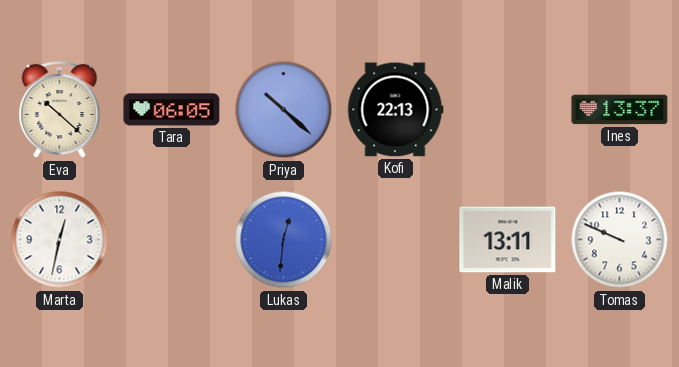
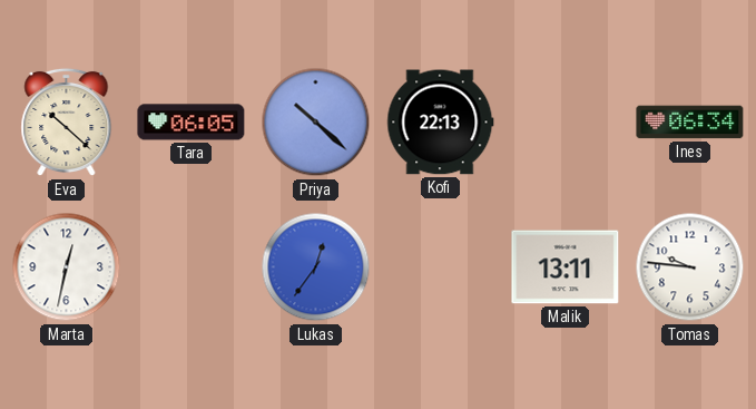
Ines: 13:37 -> 06:34 (690, 123)
Lukas: 12:31 -> 12:36 (316, 267)
Tomas: 9:49 -> 9:46 (690, 267)
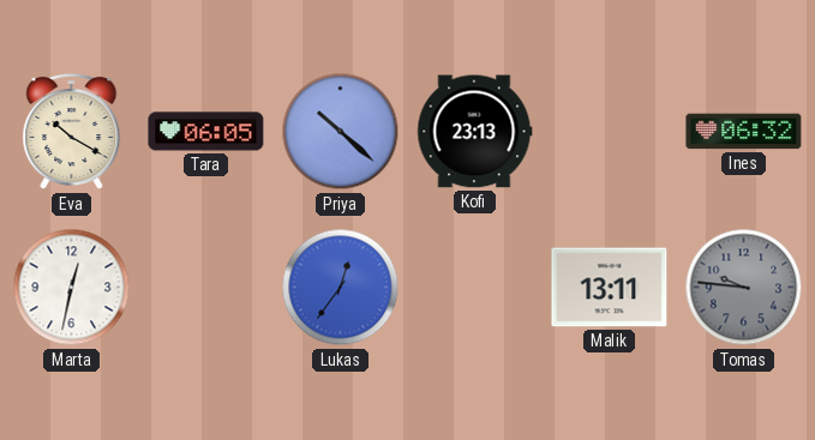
Eva: 10:22 -> 10:20 (72, 132)
Kofi: 22:13 -> 23:13 (475, 132)
Ines: 06:34 -> 06:32 (744, 132)
Tomas dial: white -> grey (744, 288)
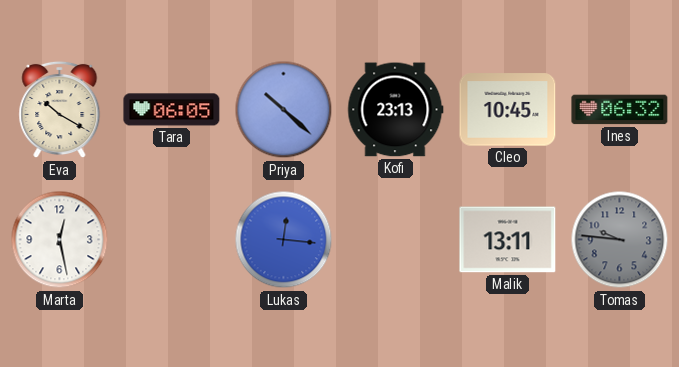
Cleo: none -> 10:45 (508, 110)
Marta: 12:32 -> 12:28 (60, 240)
Lukas: 12:36 -> 12:16 (284, 240)
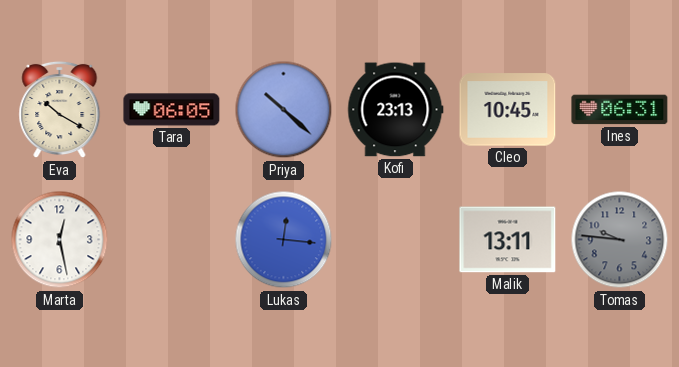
Ines: 06:32 -> 06:31 (620, 110)
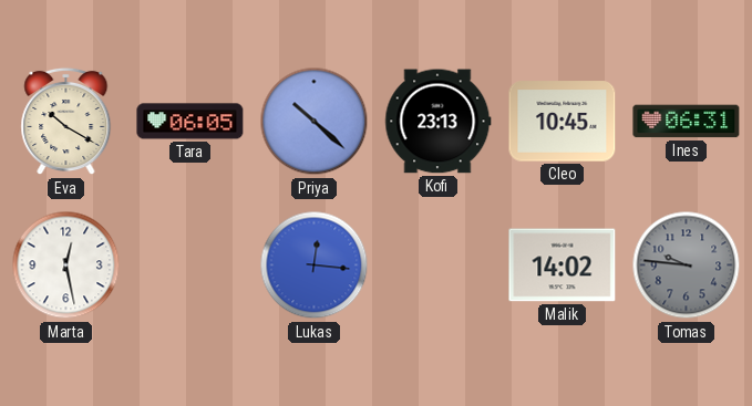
Malik: 13:11 -> 14:02 (563, 266)
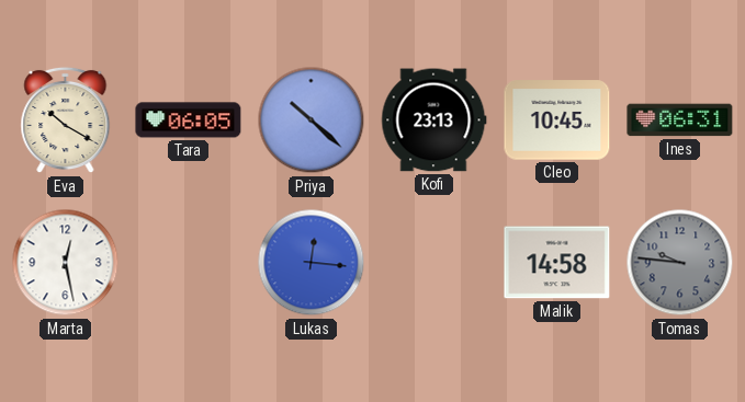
Malik: 14:02 -> 14:58 (557, 263)
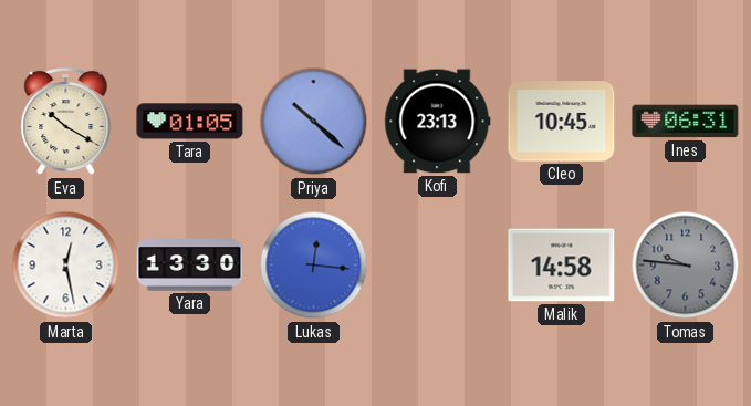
Tara: 06:05 -> 01:05 (190, 122)
Yara: none -> 13:30 (190, 266)
